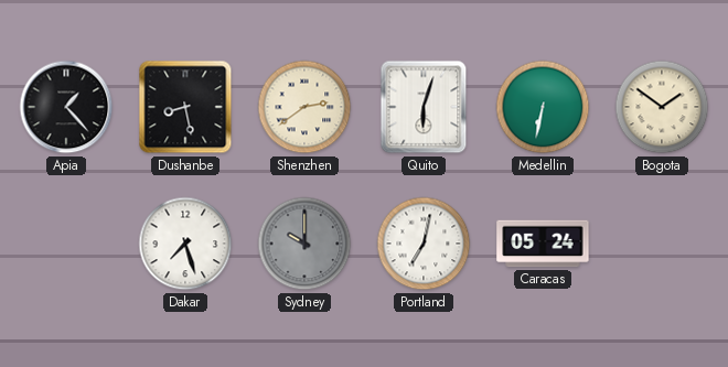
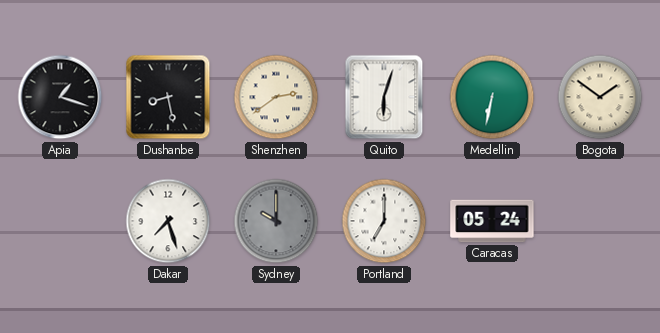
Apia: 1:23 -> 1:18 (60, 97)
Portland: 7:02 -> 7:00 (384, 221)
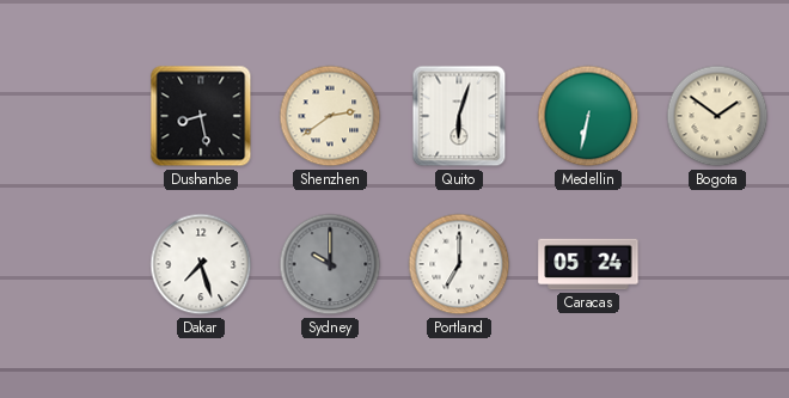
Apia: 1:18 -> none (60, 97)
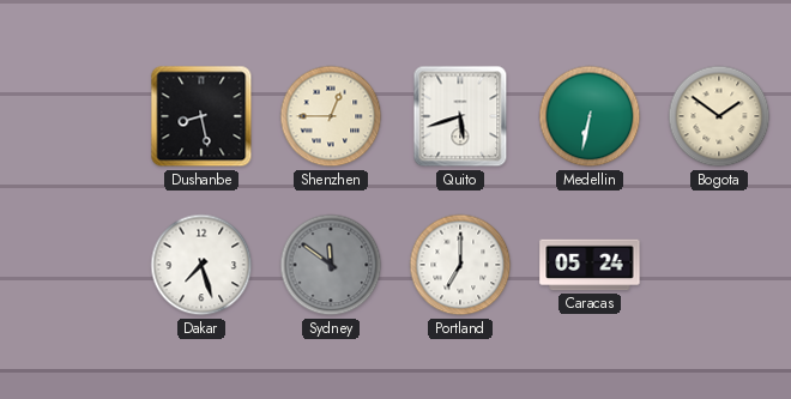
Shenzhen: 2:39 -> 12:45 (331, 116)
Quito: 6:03 -> 5:42 (460, 116)
Sydney: 10:00 -> 11:51 (331, 265)
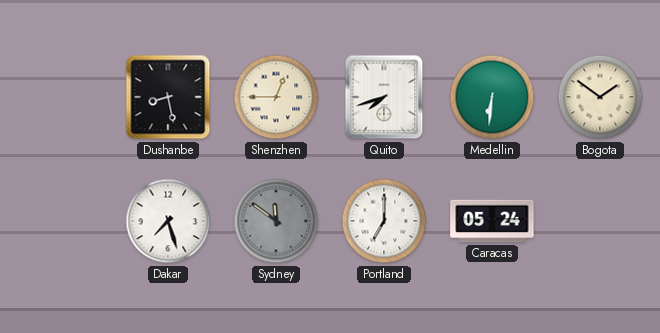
Quito: 5:42 -> 7:42 (384, 97)
Medellin: 6:32 -> 6:31 (492, 97)
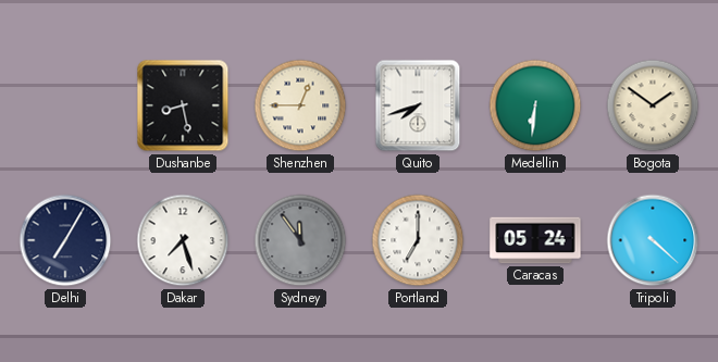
Delhi: none -> 7:05 (65, 240)
Sydney: 11:51 -> 11:54 (300, 240)
Tripoli: none -> 4:22 (653, 240)
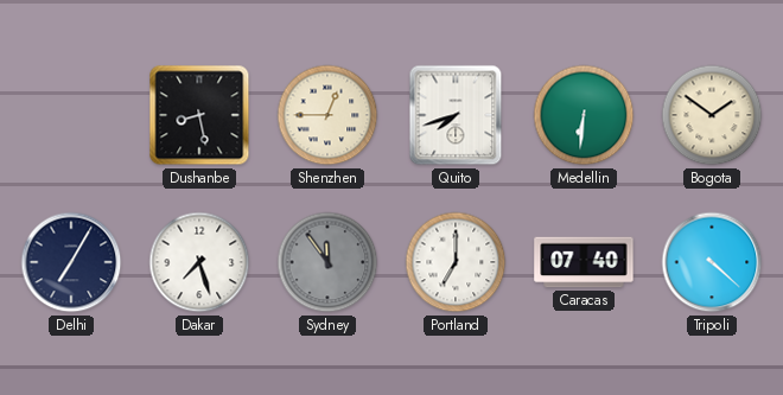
Caracas: 05:24 -> 07:40 (584, 262)
